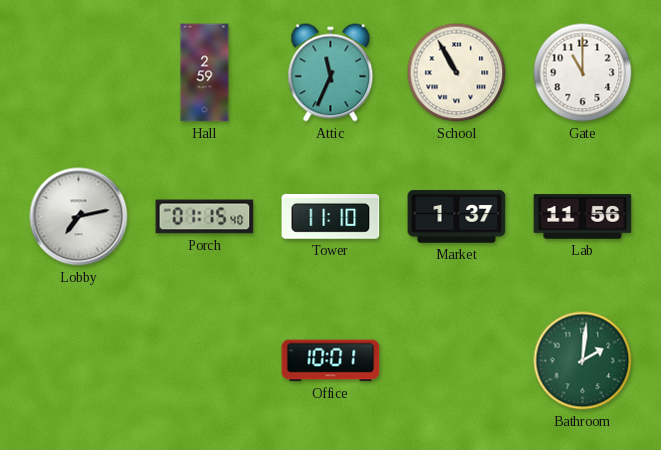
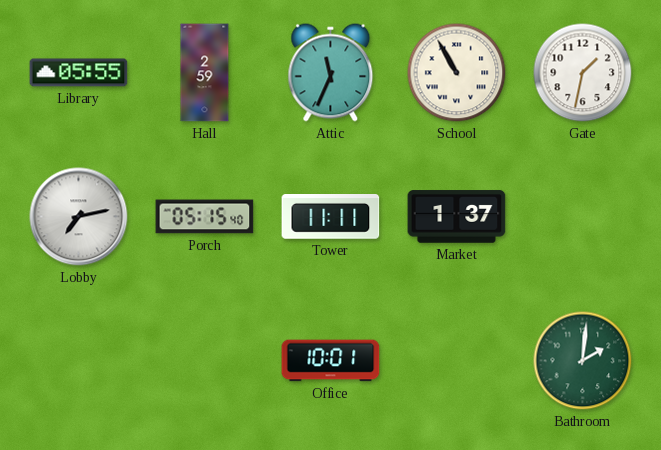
Library: none -> 05:55 (79, 73)
Gate: 11:00 -> 1:32 (583, 73)
Porch: 01:15 -> 05:15 (205, 217)
Tower: 11:10 -> 11:11 (331, 217)
Lab: 11:56 -> none (583, 217)
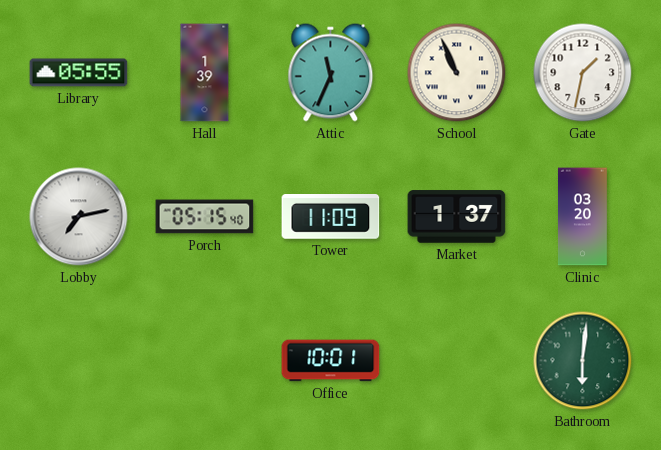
Hall: 2:59 -> 1:39 (205, 73)
School: 10:55 -> 10:56 (457, 73)
Tower: 11:11 -> 11:09 (331, 217)
Clinic: none -> 03:20 (583, 217)
Bathroom: 2:01 -> 6:01 (583, 361)
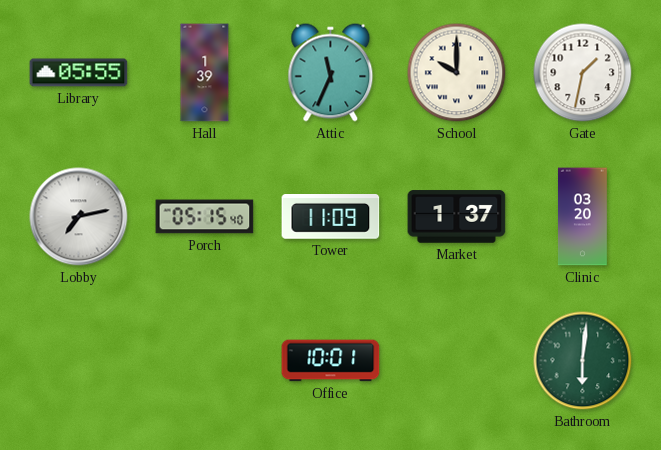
School: 10:56 -> 10:00 (457, 73)
